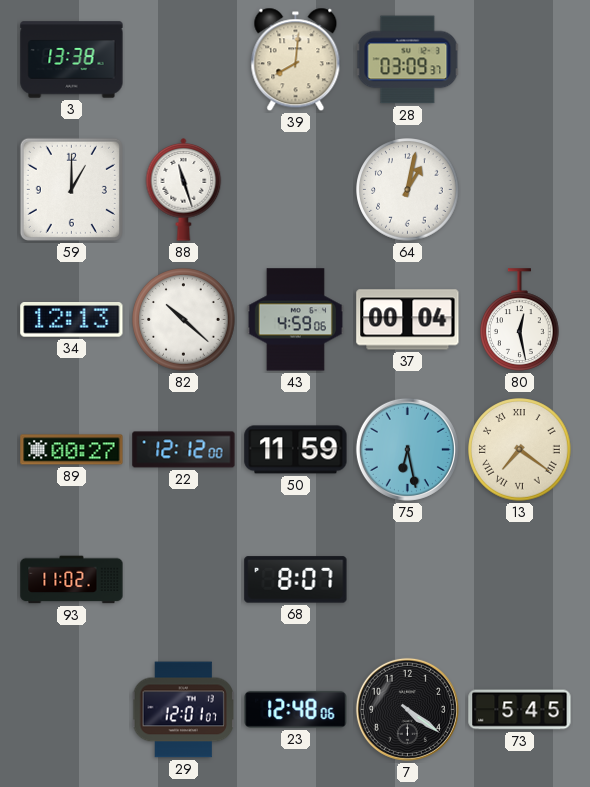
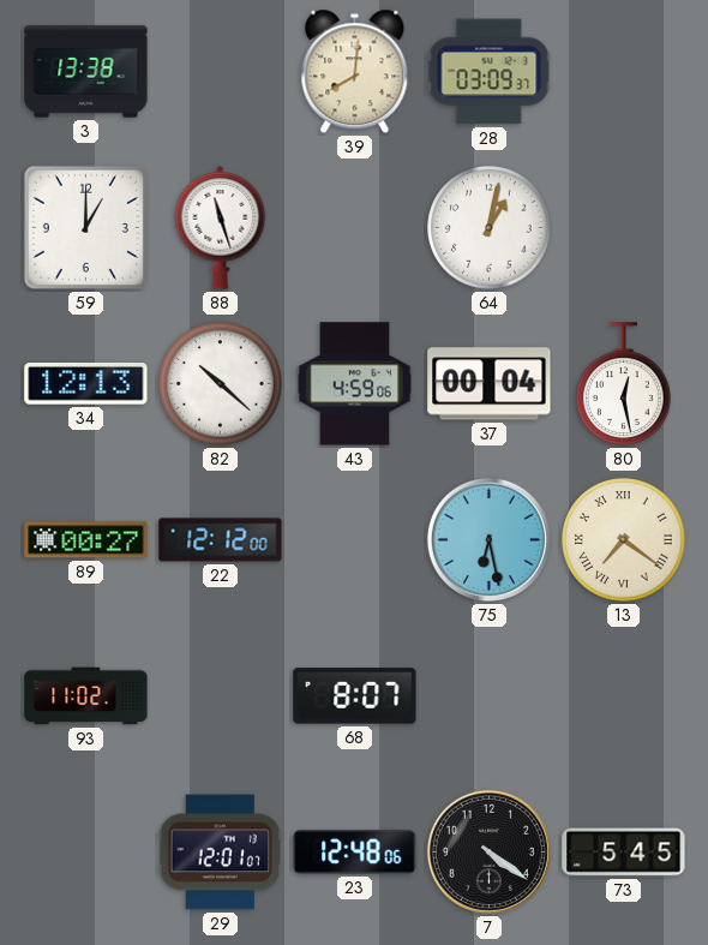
50: 11:59 -> none (296, 450)
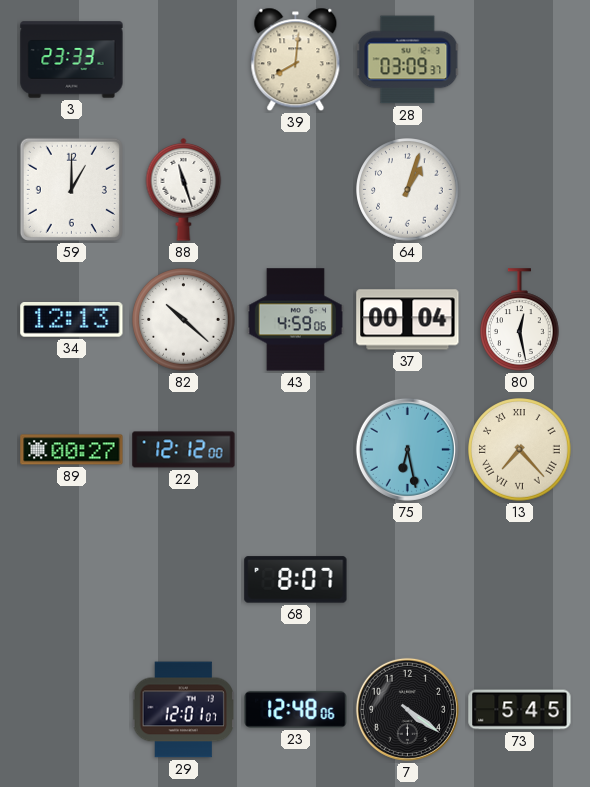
3: 13:38 -> 23:33 (72, 60)
64: 1:02 -> 1:03 (408, 190)
13: 7:21 -> 7:23 (520, 450)
93: 11:02 -> none (86, 696)
